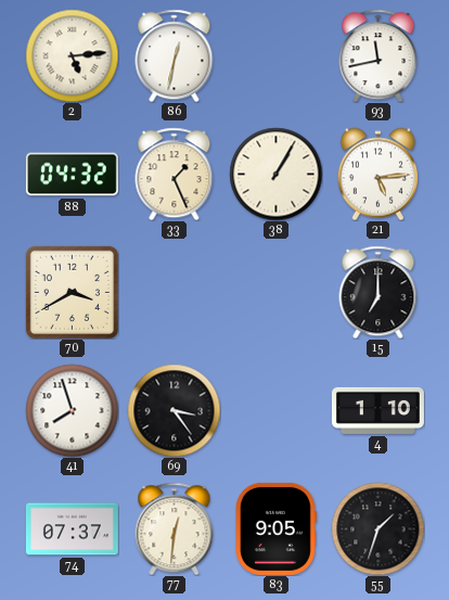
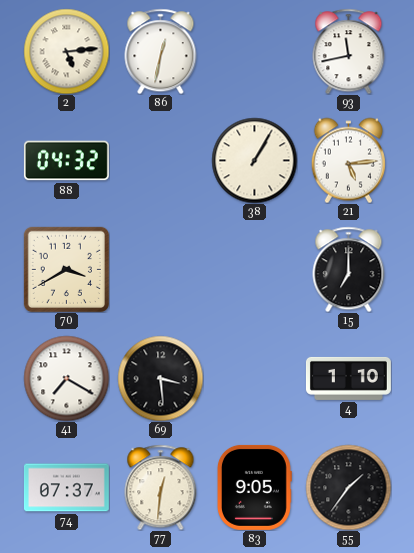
33: 1:26 -> none (175, 174)
41: 7:57 -> 7:20 (66, 378)
69: 3:24 -> 3:29 (160, 378)
55: 1:33 -> 1:36 (348, 487)
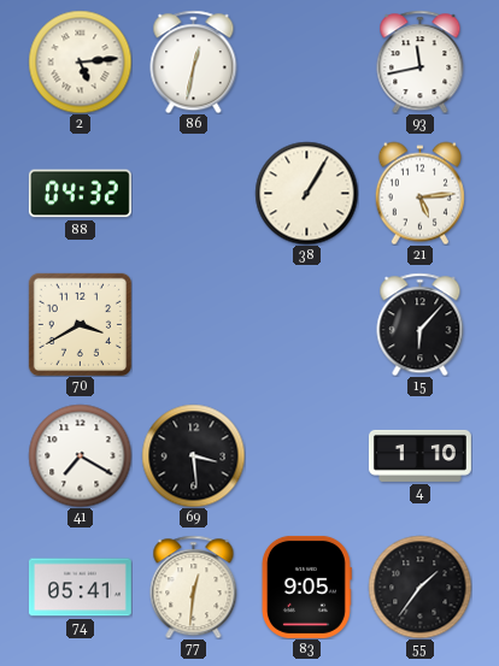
15: 7:00 -> 6:07 (421, 324)
74: 07:37 -> 05:41 (80, 588)
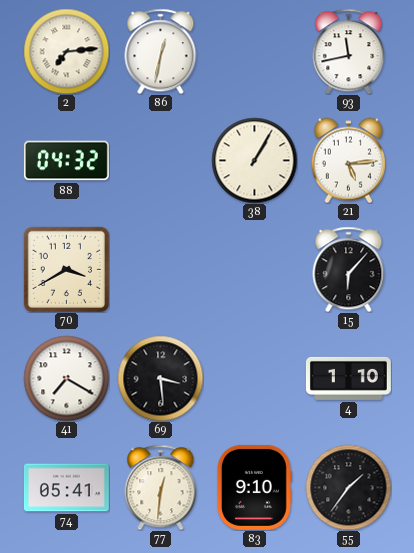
2: 5:14 -> 7:14 (66, 51)
83: 9:05 -> 9:10 (254, 487)
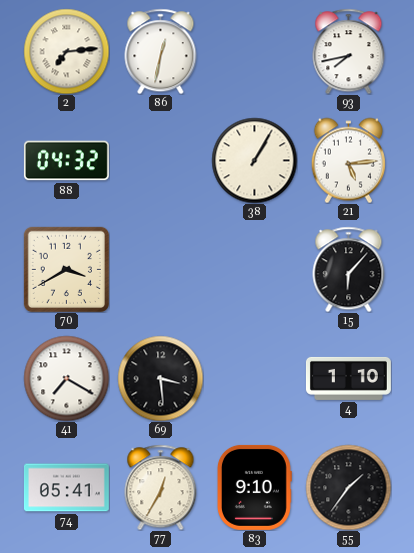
93: 11:43 -> 7:43 (349, 51)
77: 12:31 -> 12:35 (161, 487)
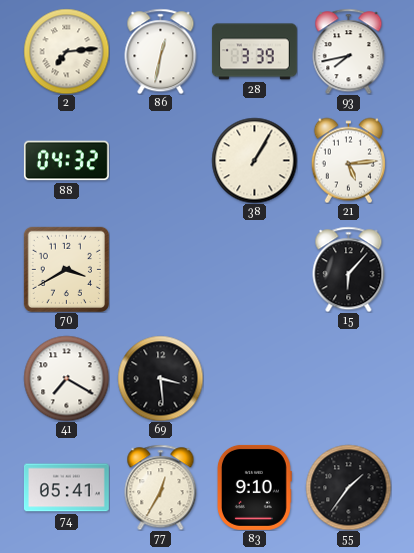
28: none -> 3:39 (254, 52)
4: 1:10 -> none (348, 378)
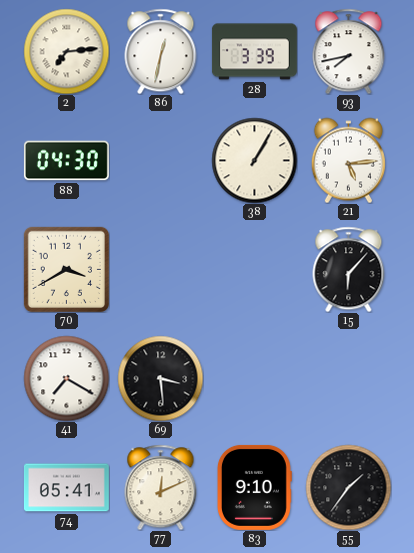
88: 04:32 -> 04:30 (66, 161)
77: 12:35 -> 12:11 (161, 487)
